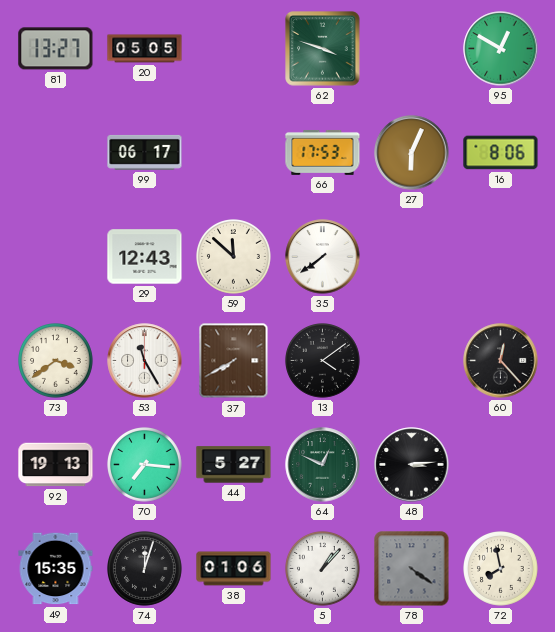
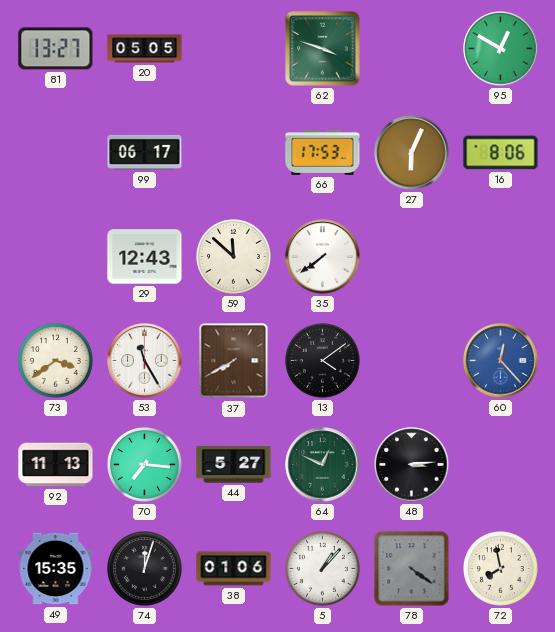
60 dial: black -> blue (501, 361)
92: 19:13 -> 11:13 (56, 465)
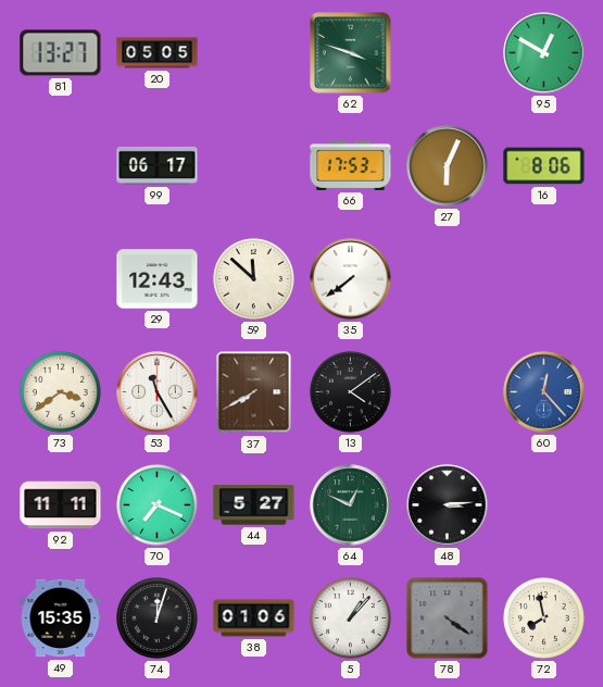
92: 11:13 -> 11:11 (61, 505)
70: 7:16 -> 7:19 (158, 505)
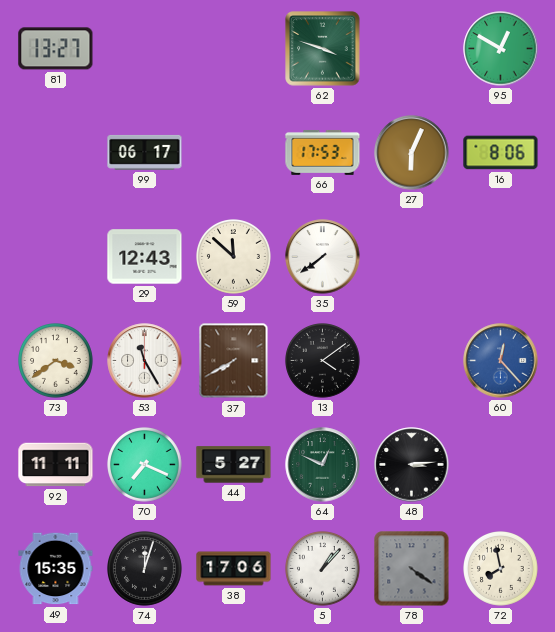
20: 05:05 -> none (158, 53)
38: 01:06 -> 17:06 (234, 569)
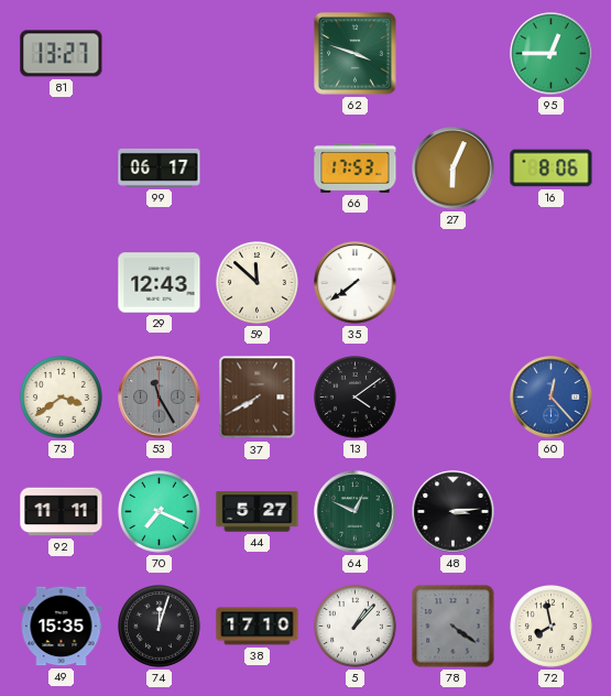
95: 12:50 -> 12:45 (552, 54)
53 dial: white -> grey (160, 398)
38: 17:06 -> 17:10 (258, 627)
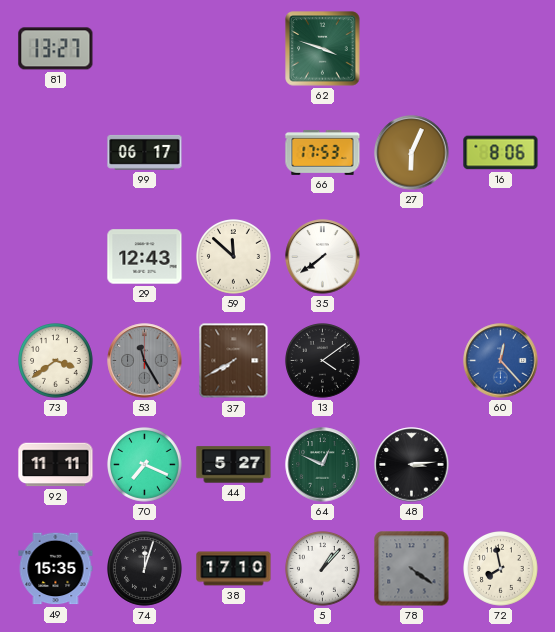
95: 12:45 -> none (552, 54)
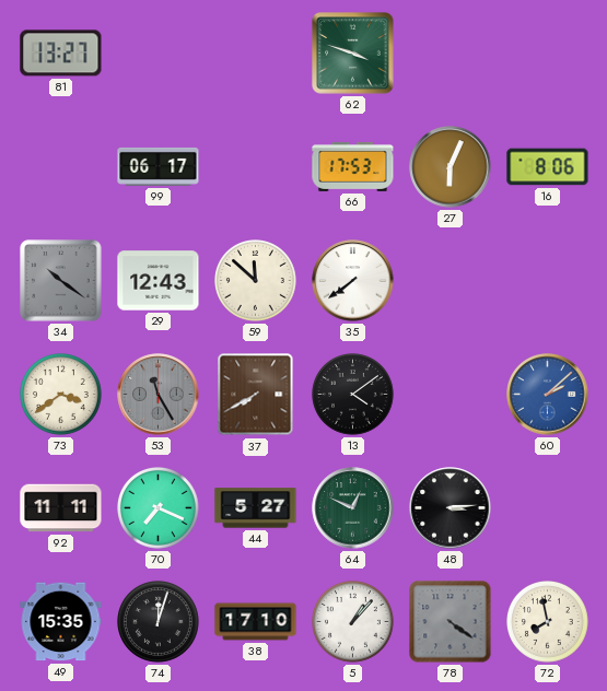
34: none -> 10:21 (61, 281)
60: 12:23 -> 2:08 (548, 395)
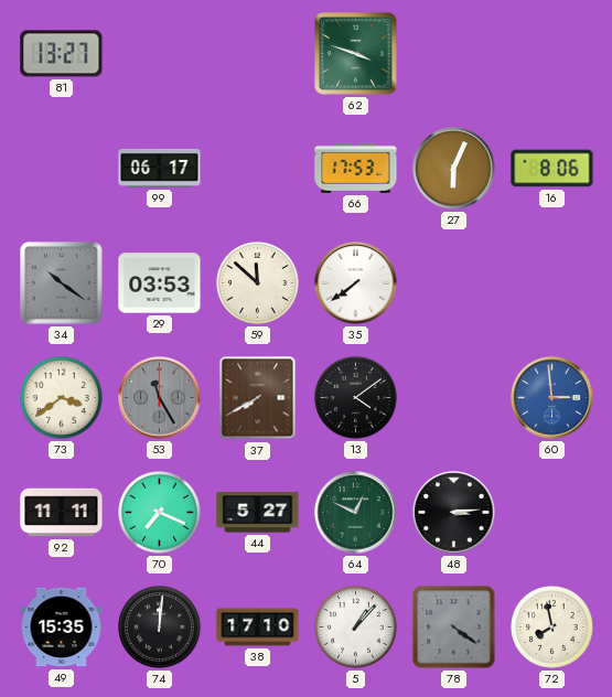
29: 12:43 -> 03:53 (160, 283)
60: 2:08 -> 2:59 (552, 398)
74: 12:03 -> 12:01 (160, 628)
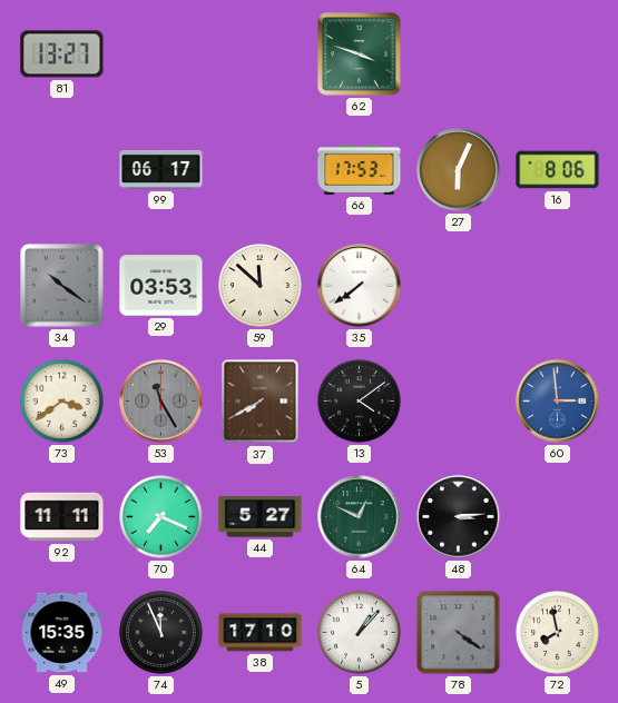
74: 12:01 -> 11:56 (161, 633)
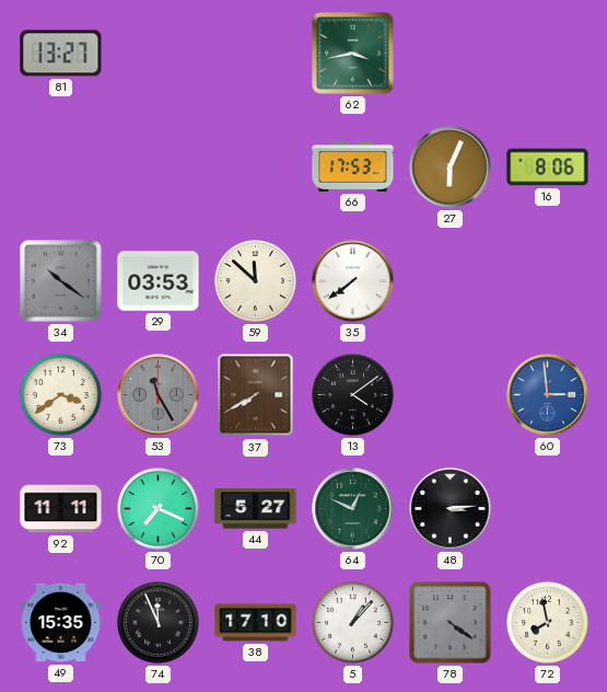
62: 3:48 -> 3:43 (353, 54)
99: 06:17 -> none (161, 169)
